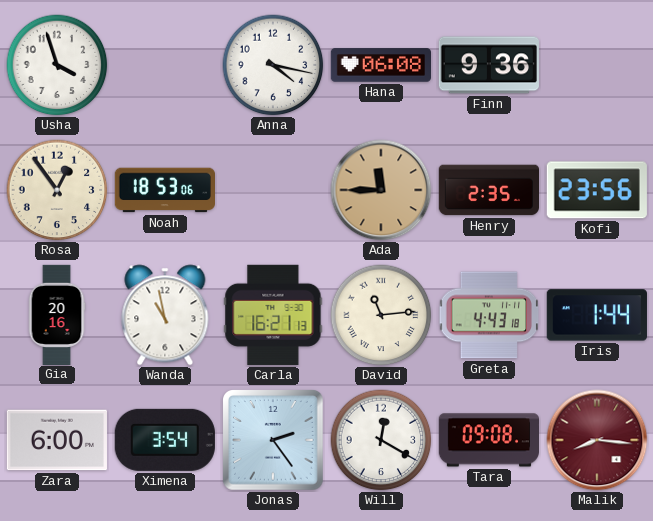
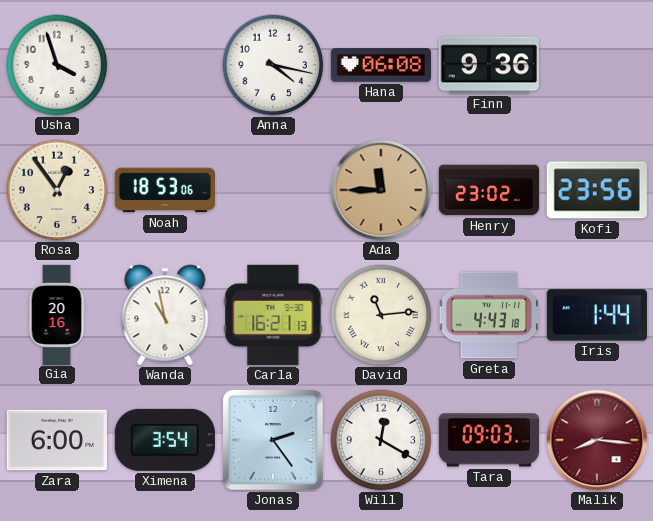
Henry: 2:35 -> 23:02 (488, 190)
Tara: 09:08 -> 09:03 (488, 440)
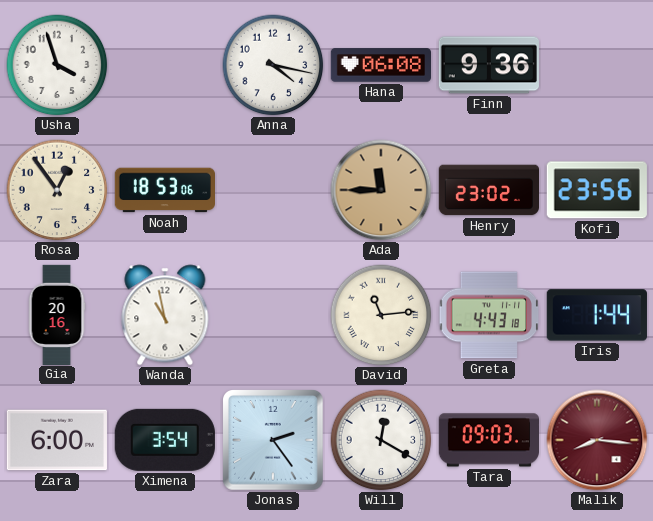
Carla: 16:21 -> none (273, 315)
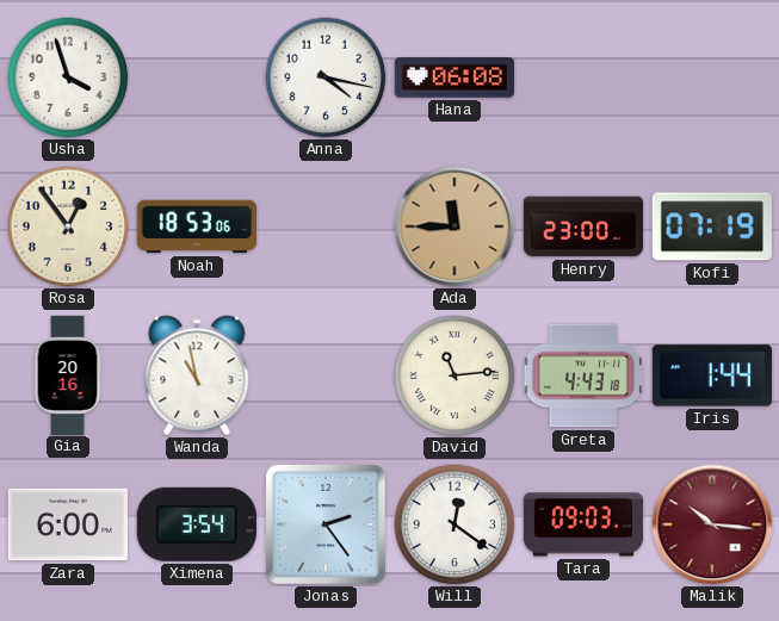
Finn: 9:36 -> none (489, 65)
Henry: 23:02 -> 23:00 (582, 226)
Kofi: 23:56 -> 07:19 (712, 226)
Will: 12:20 -> 12:21 (455, 524)
Malik: 8:16 -> 10:16 (712, 524)
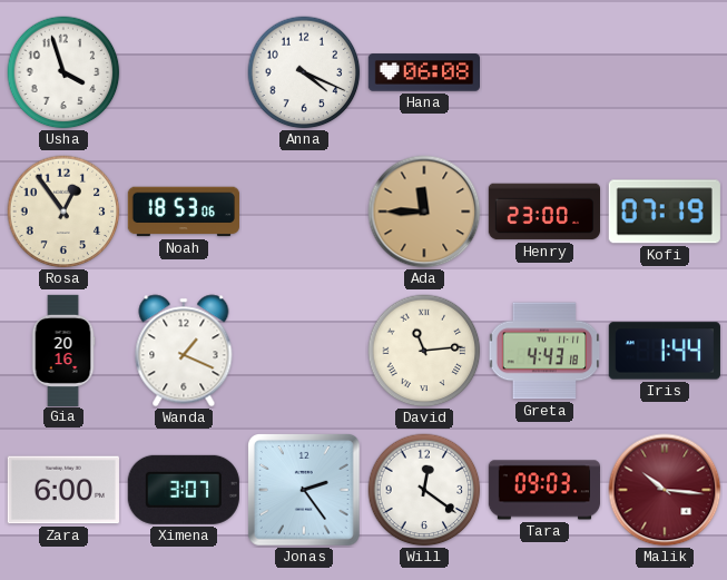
Anna: 4:17 -> 4:19 (304, 72)
Wanda: 10:58 -> 1:19 (184, 351)
Ximena: 3:54 -> 3:07 (184, 490)
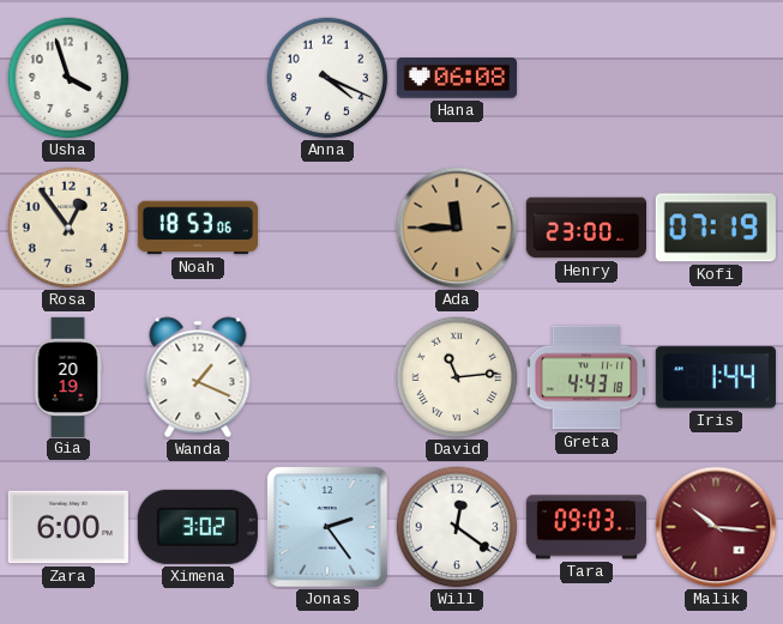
Gia: 20:16 -> 20:19 (68, 376)
Ximena: 3:07 -> 3:02 (198, 527)
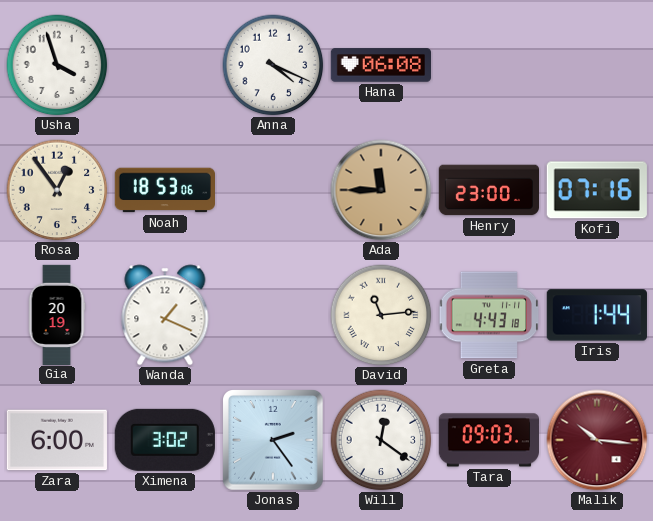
Kofi: 07:19 -> 07:16 (597, 190)
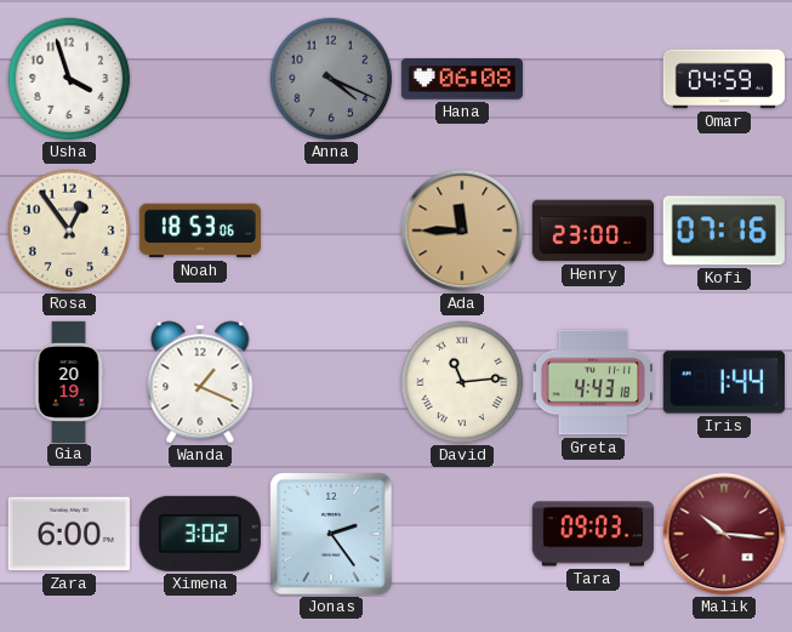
Anna dial: white -> grey (331, 79)
Omar: none -> 04:59 (723, 79)
Will: 12:21 -> none (381, 440)
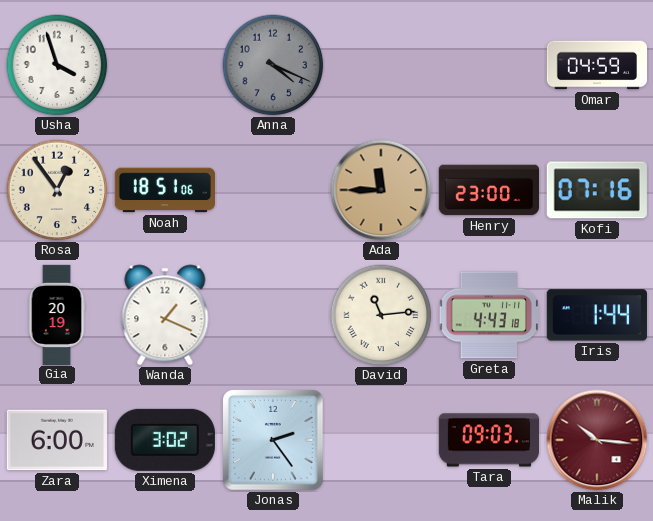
Hana: 06:08 -> none (461, 79)
Noah: 18:53 -> 18:51 (164, 190)
